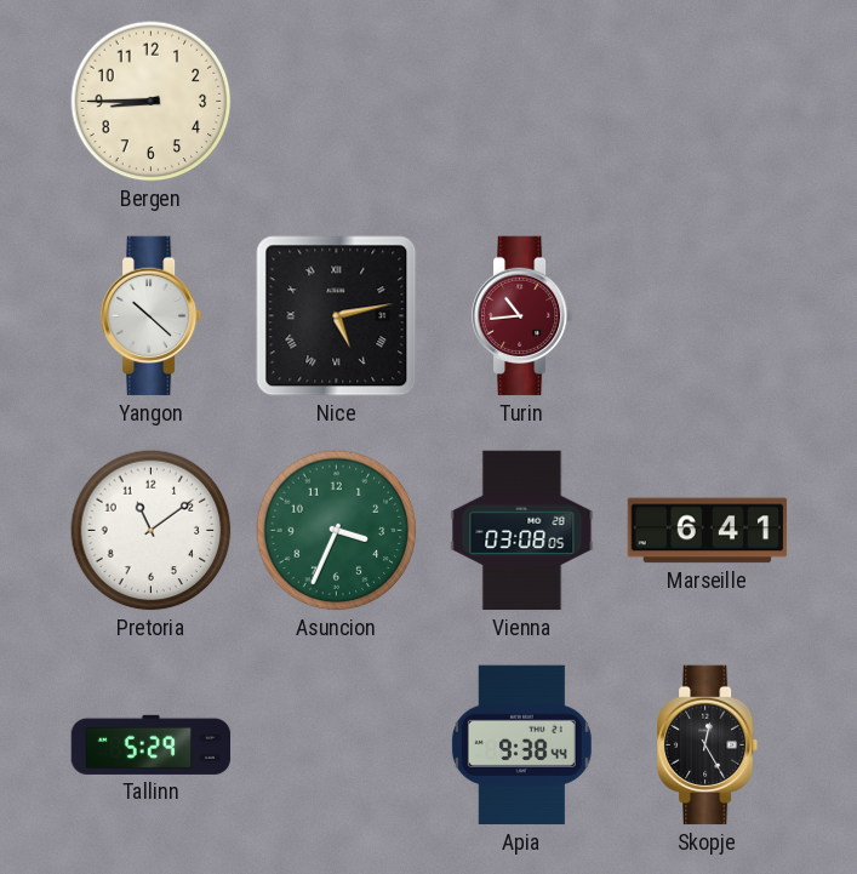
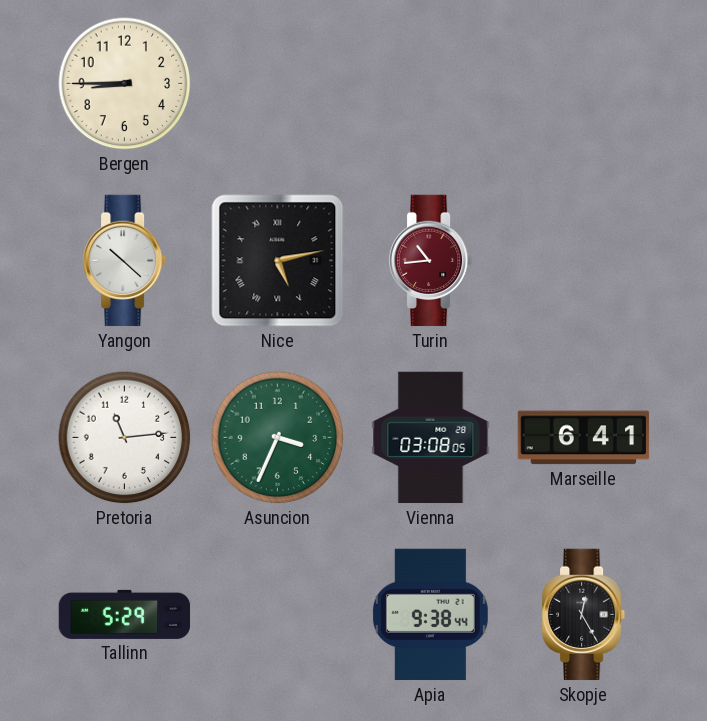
Pretoria: 11:09 -> 11:14 (125, 438)
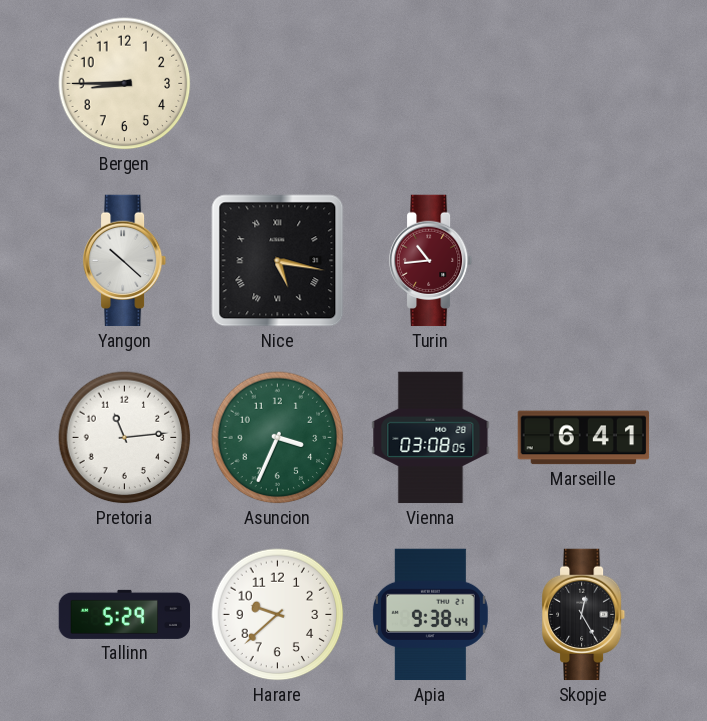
Nice: 5:13 -> 5:17 (278, 261)
Harare: none -> 9:38 (278, 615)
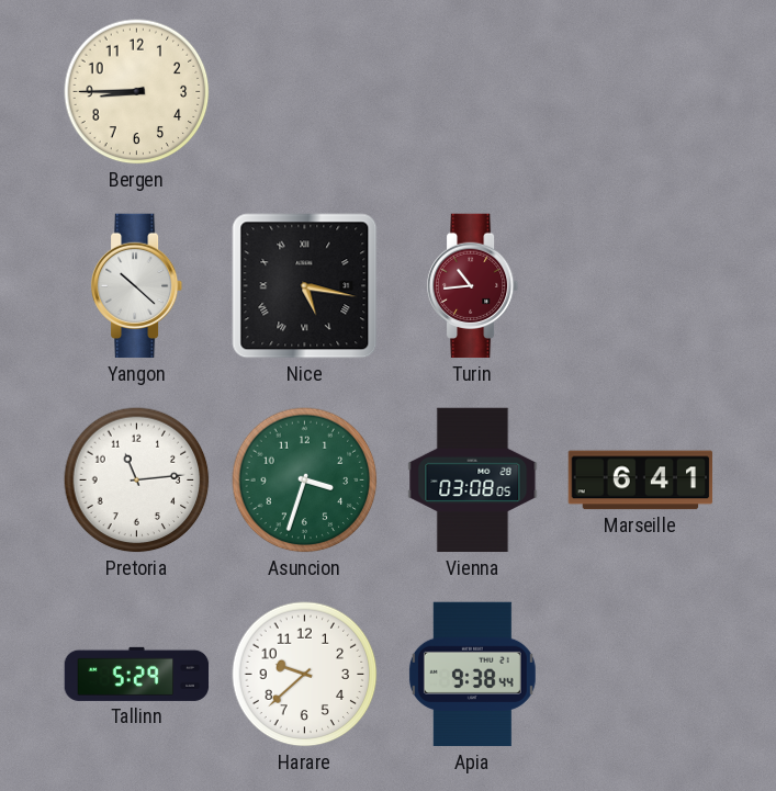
Asuncion: 3:34 -> 3:33 (305, 481)
Skopje: 12:25 -> none (584, 615)
